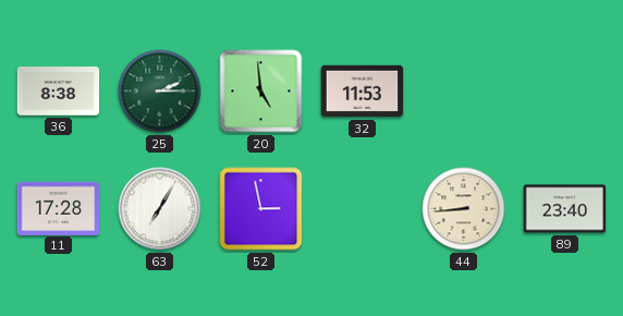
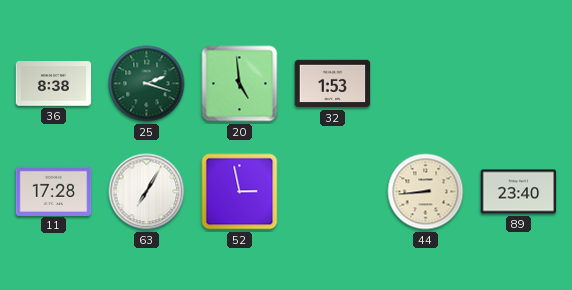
25: 2:15 -> 2:18 (147, 84)
32: 11:53 -> 1:53 (333, 84)
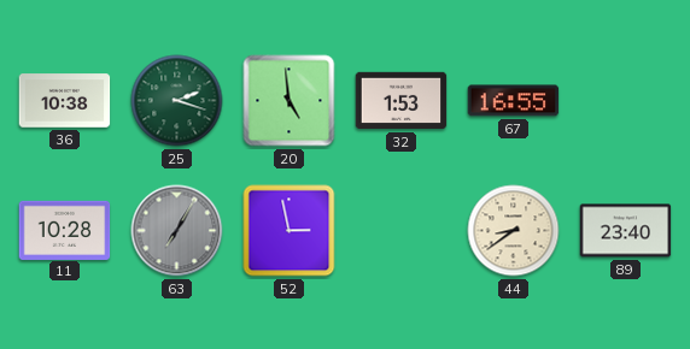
36: 8:38 -> 10:38 (65, 101)
67: none -> 16:55 (514, 101)
11: 17:28 -> 10:28 (65, 230)
63 dial: white -> grey (177, 231)
44: 8:44 -> 8:39 (514, 231)
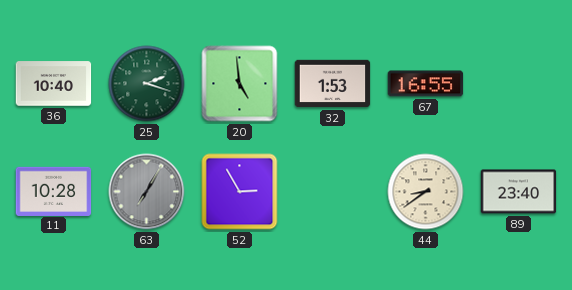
36: 10:38 -> 10:40 (54, 84)
52: 2:58 -> 2:55 (240, 192)
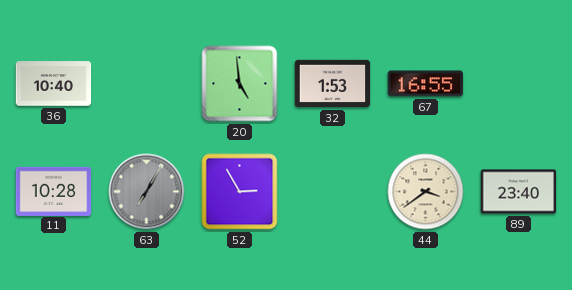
25: 2:18 -> none (147, 84)
44: 8:39 -> 3:39 (426, 192)
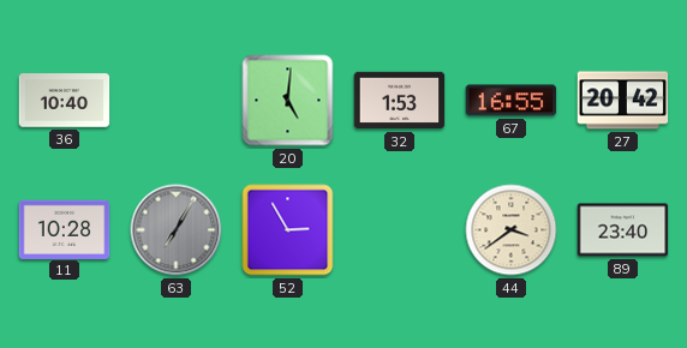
20: 4:59 -> 5:01 (288, 101)
27: none -> 20:42 (623, 101)
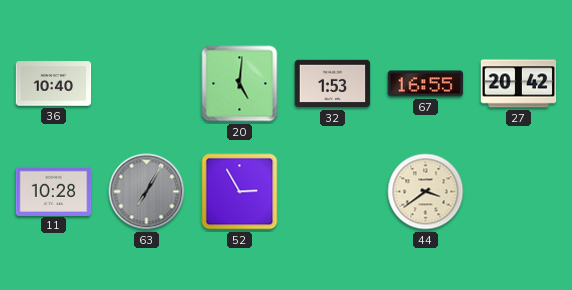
89: 23:40 -> none (623, 230)
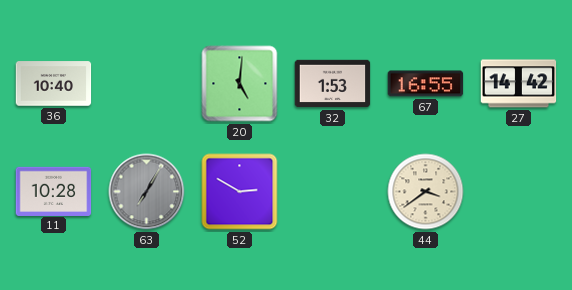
27: 20:42 -> 14:42 (519, 84)
52: 2:55 -> 2:50 (240, 192)
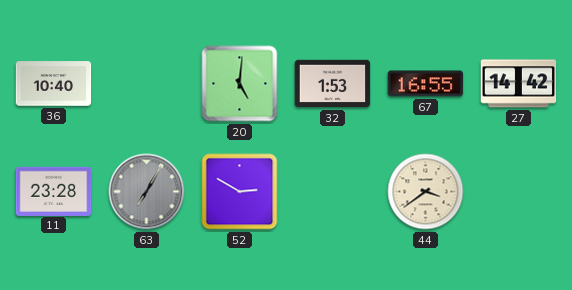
11: 10:28 -> 23:28 (54, 191)
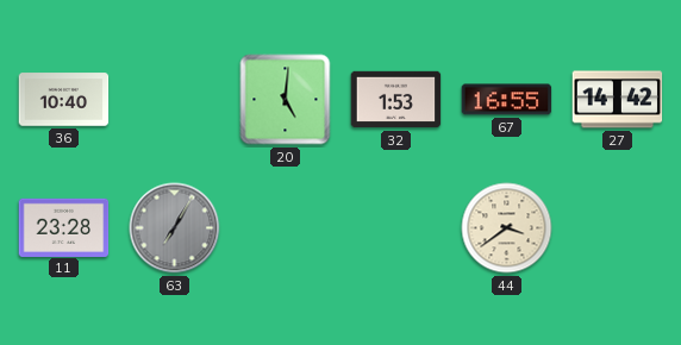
52: 2:50 -> none (240, 192)
